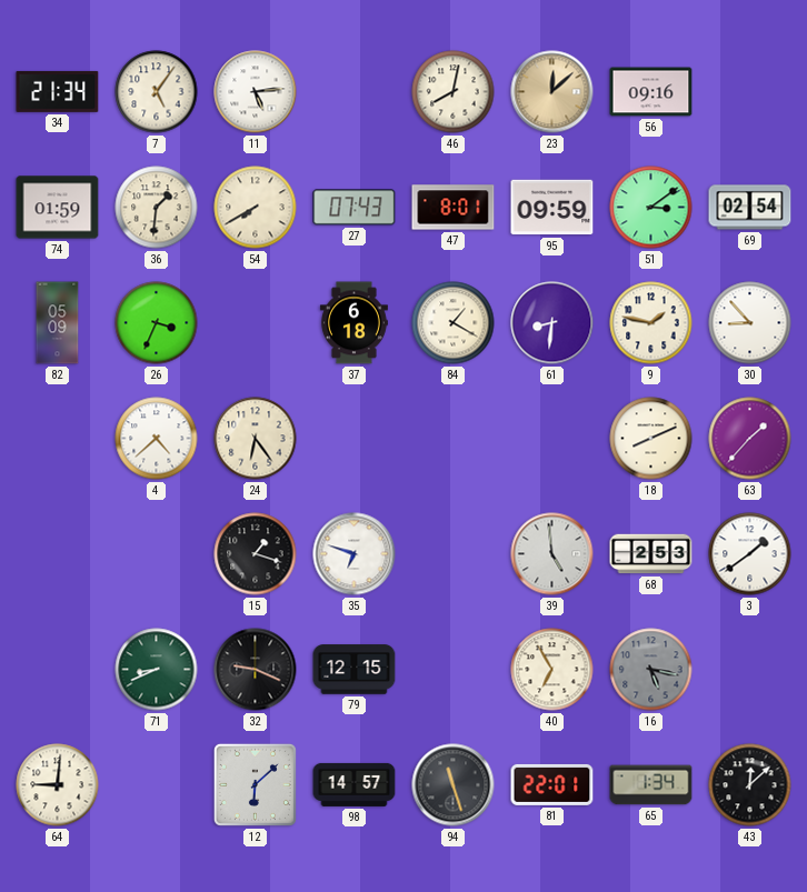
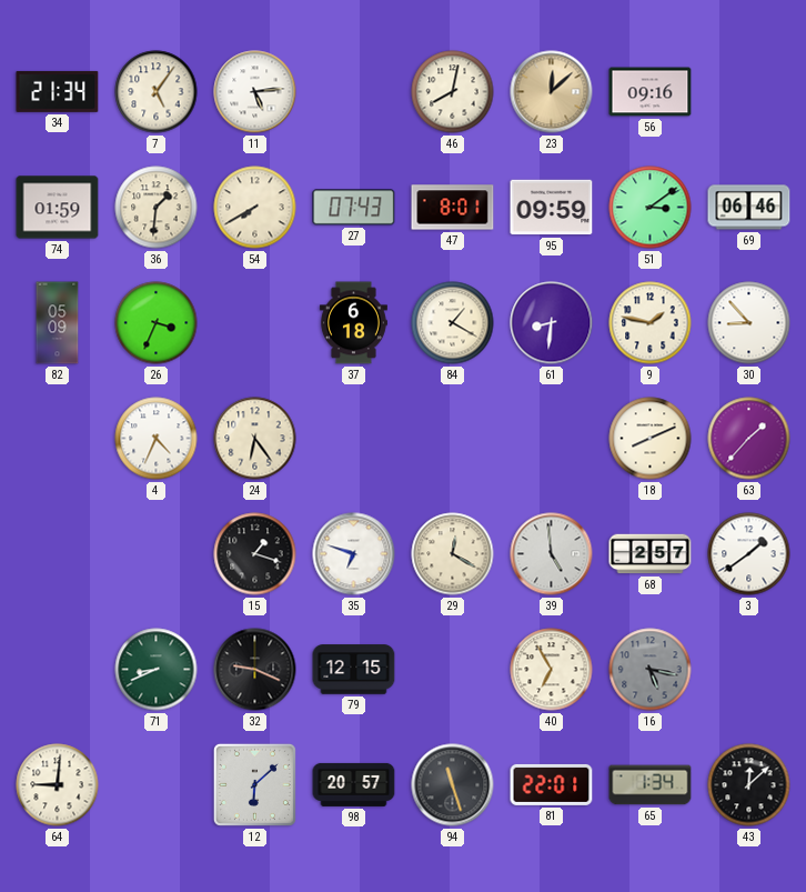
69: 02:54 -> 06:46 (749, 208)
4: 4:38 -> 4:34 (157, 439)
29: none -> 12:20 (453, 554)
68: 2:53 -> 2:57 (651, 554)
98: 14:57 -> 20:57 (354, 784)
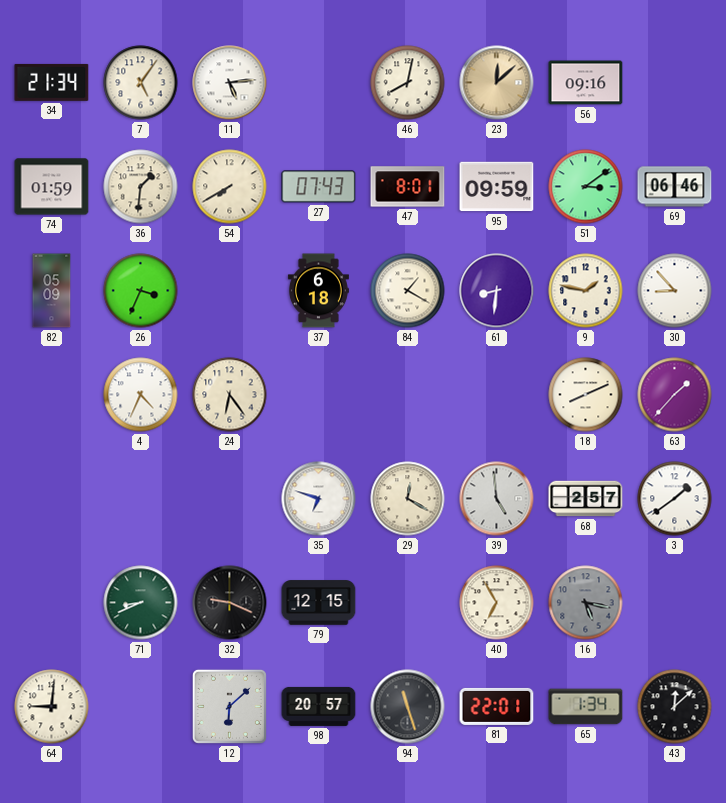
15: 1:18 -> none (255, 554)
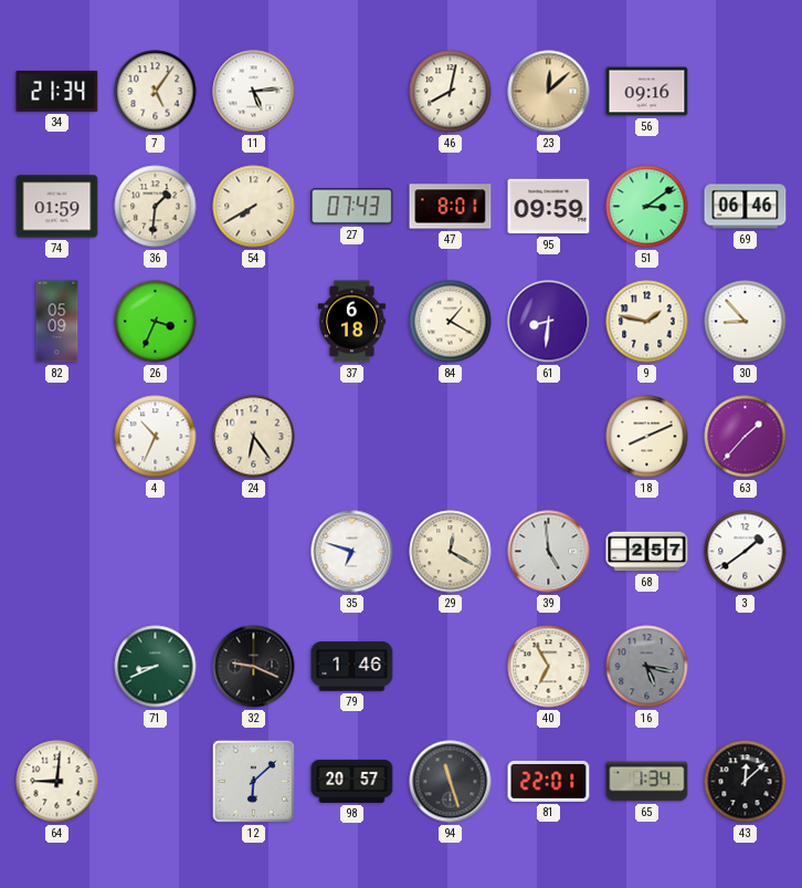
4: 4:34 -> 10:34 (156, 437)
79: 12:15 -> 1:46 (352, 667)
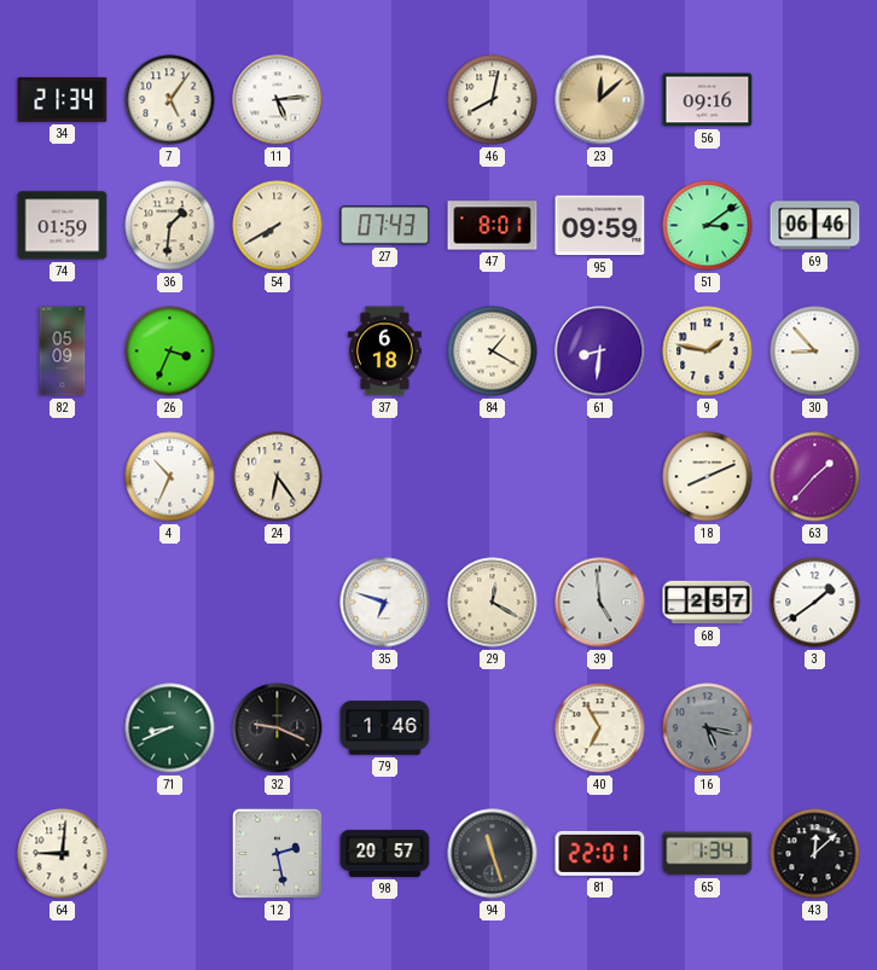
12: 6:08 -> 2:28 (277, 853)
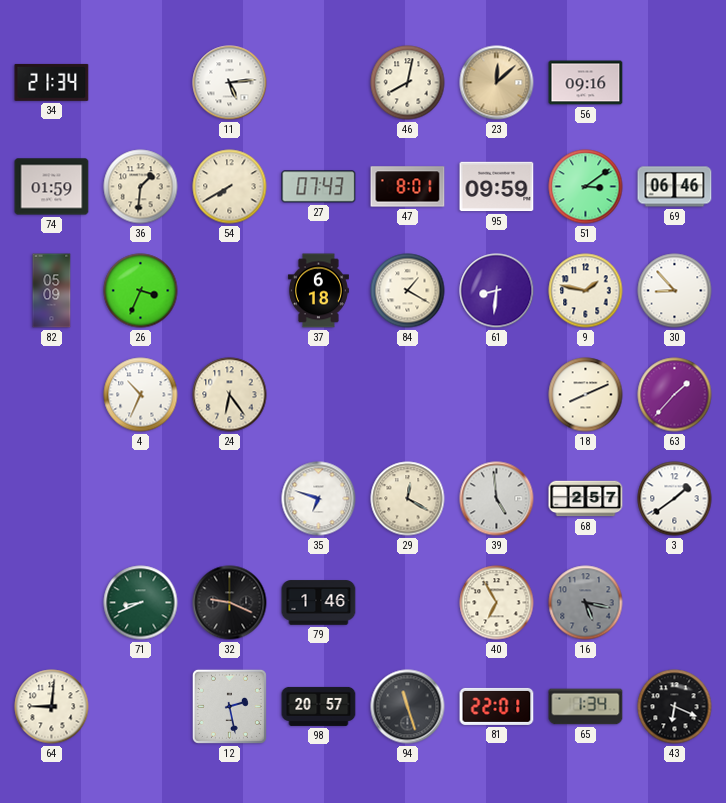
7: 5:06 -> none (170, 100)
43: 12:08 -> 6:19 (675, 707)
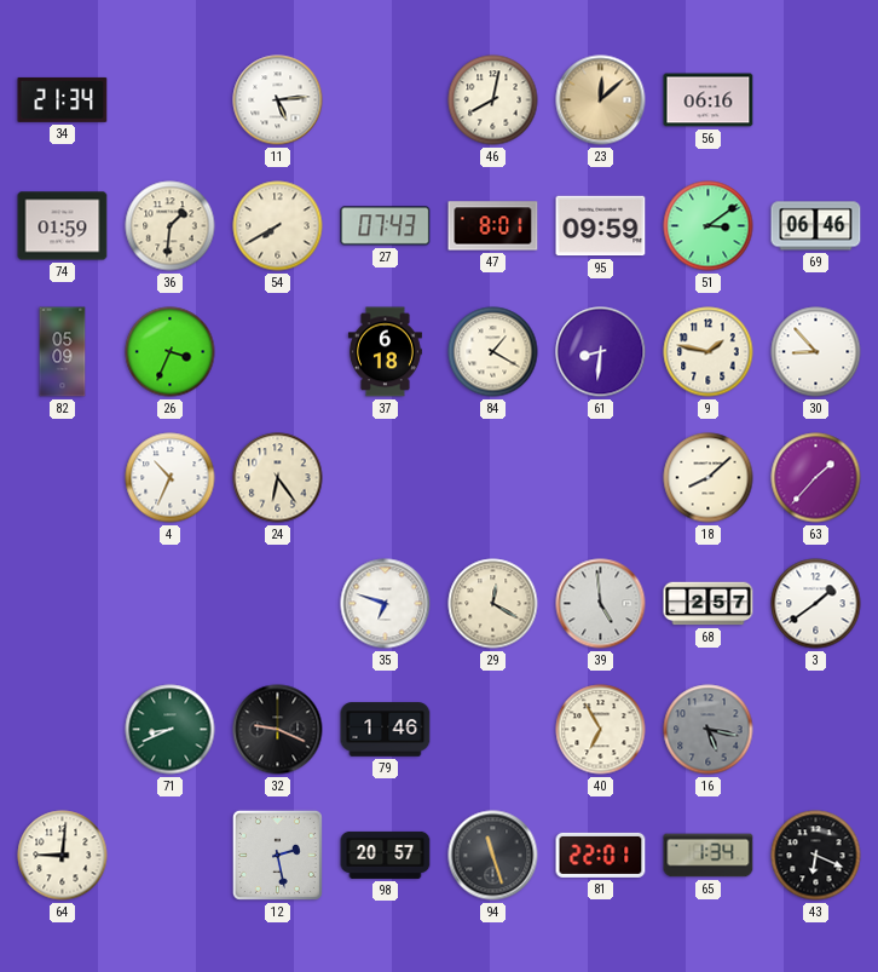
56: 09:16 -> 06:16 (709, 100)
18: 8:11 -> 8:08 (709, 478)
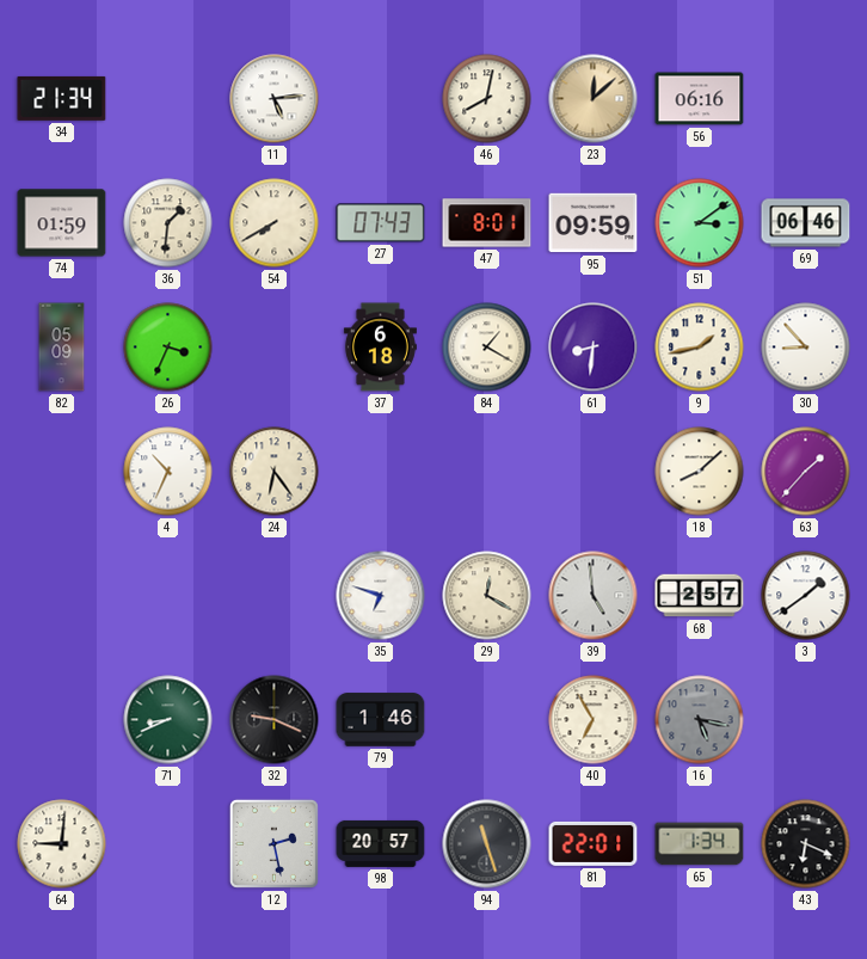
9: 1:47 -> 1:43 (700, 348)
